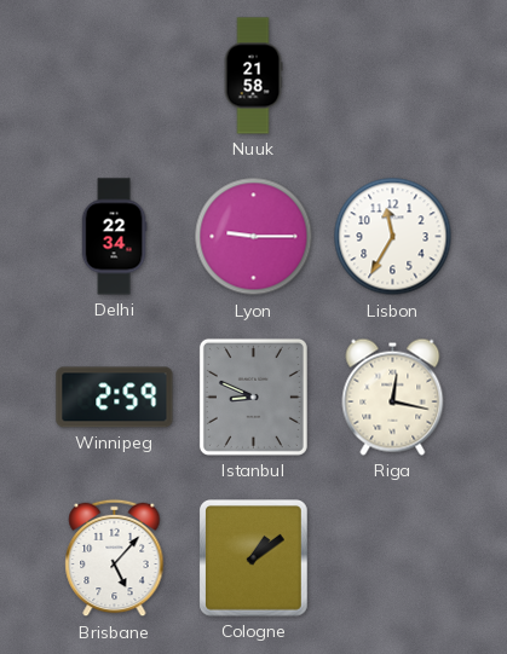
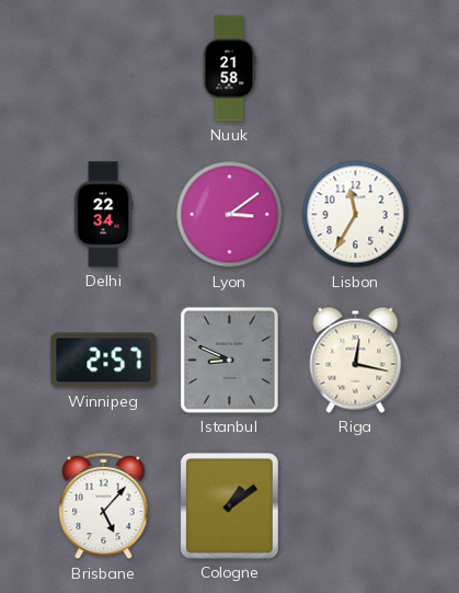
Lyon: 9:15 -> 3:09 (230, 215)
Winnipeg: 2:59 -> 2:57 (104, 361)
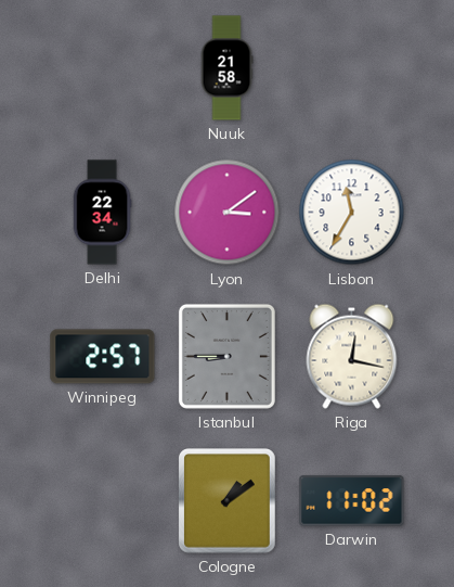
Istanbul: 8:49 -> 8:45 (226, 356)
Brisbane: 5:07 -> none (104, 506)
Darwin: none -> 11:02 (352, 501)
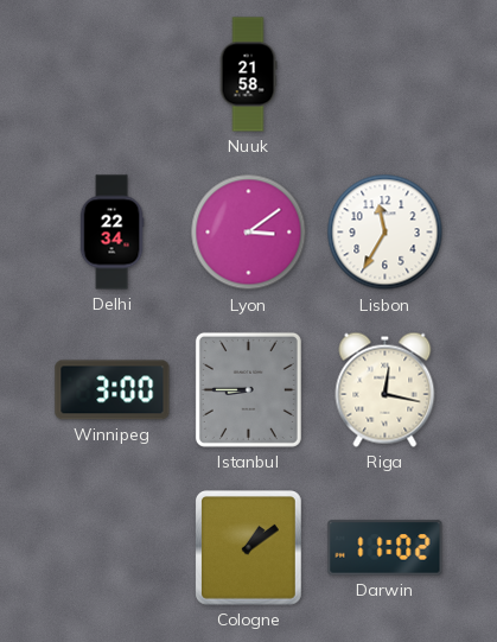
Winnipeg: 2:57 -> 3:00 (113, 390)
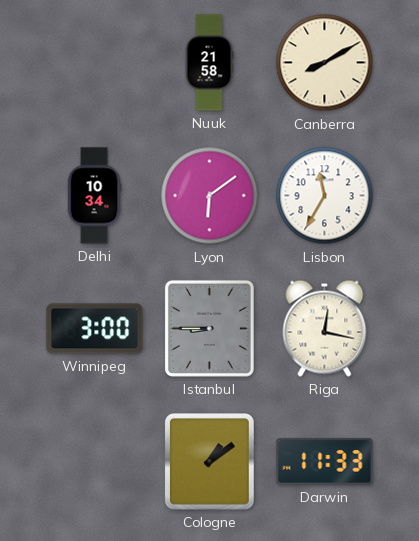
Canberra: none -> 8:10 (325, 63)
Delhi: 22:34 -> 10:34 (94, 196)
Lyon: 3:09 -> 6:09 (210, 196)
Darwin: 11:02 -> 11:33 (325, 462)
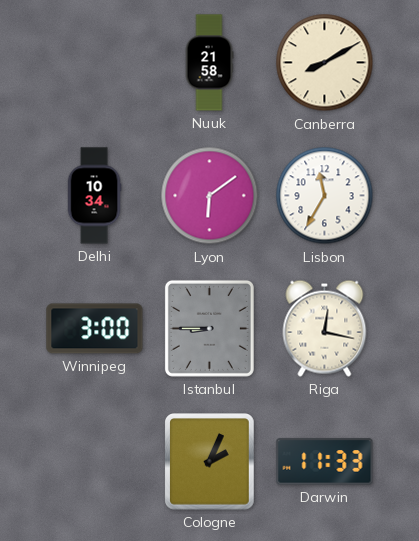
Cologne: 1:09 -> 2:04 (210, 462)
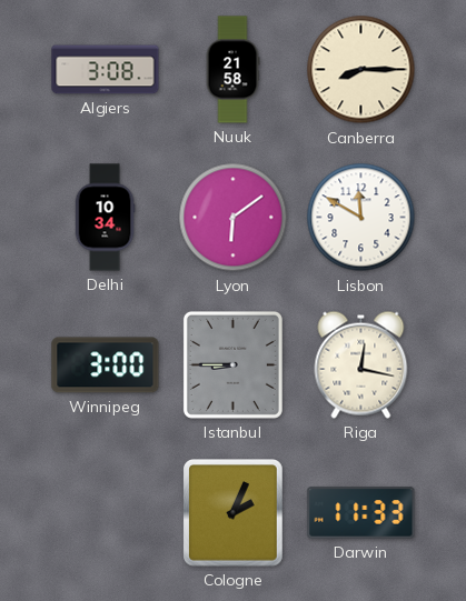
Algiers: none -> 3:08 (106, 70)
Canberra: 8:10 -> 8:15 (361, 70)
Lisbon: 11:35 -> 11:50 (361, 218)
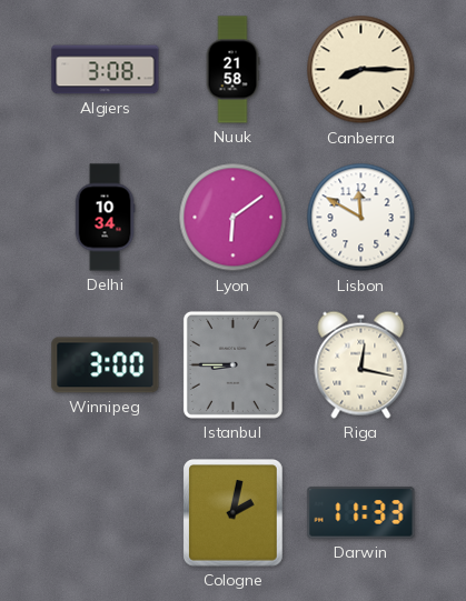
Cologne: 2:04 -> 2:02 (234, 513)
